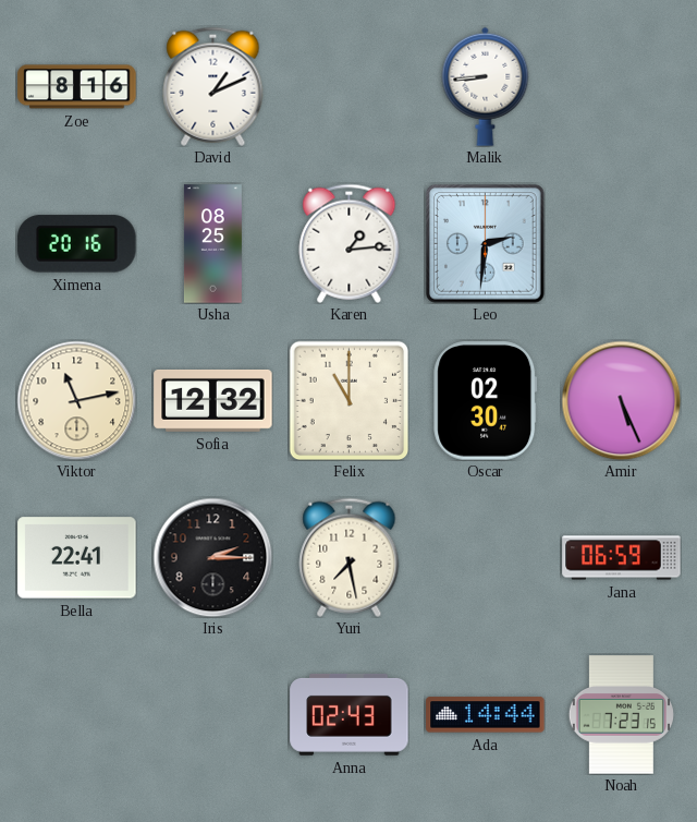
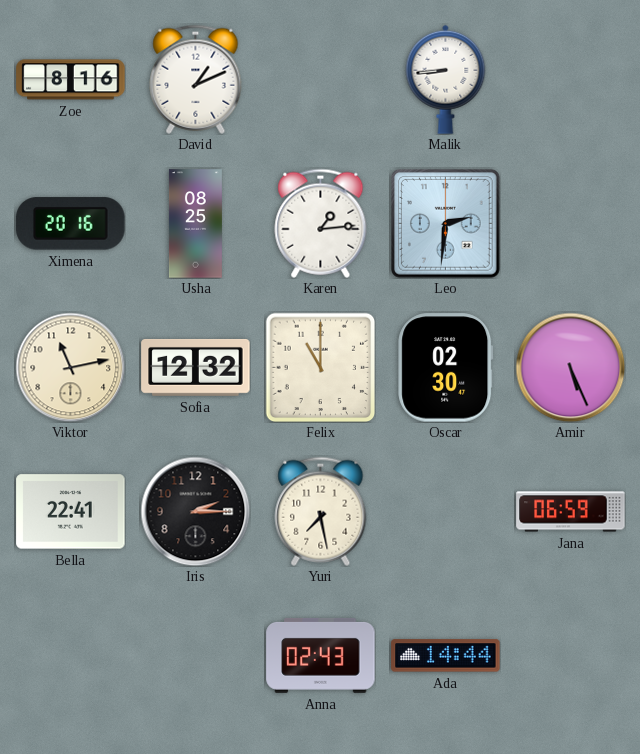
Noah: 7:23 -> none (621, 715)
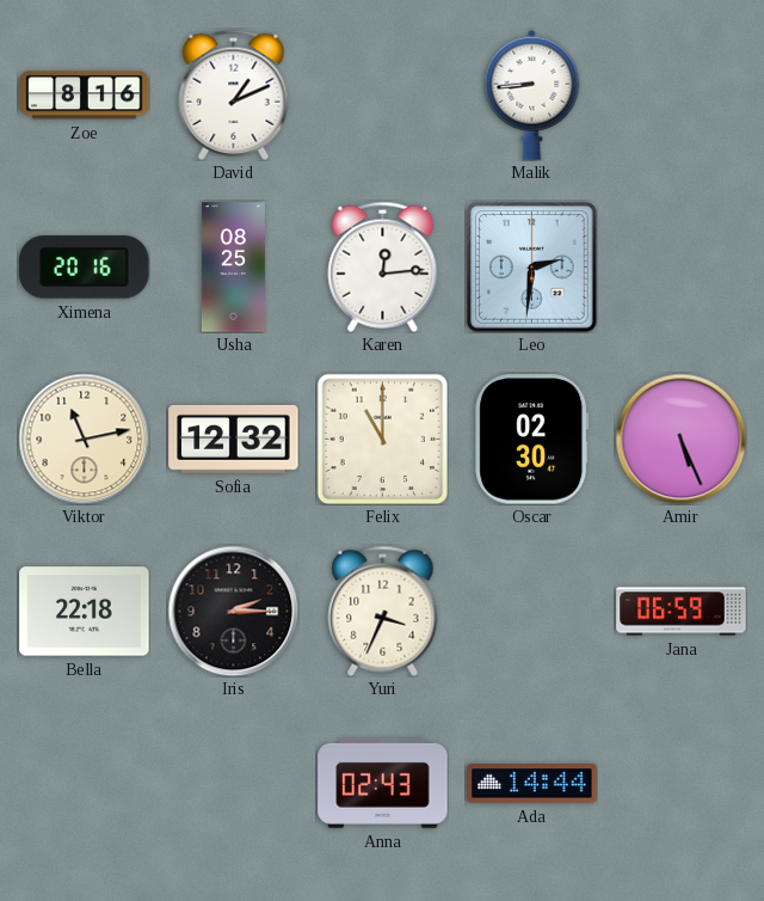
Karen: 1:14 -> 12:14 (383, 266)
Bella: 22:41 -> 22:18 (85, 612)
Yuri: 7:28 -> 3:34 (383, 611)
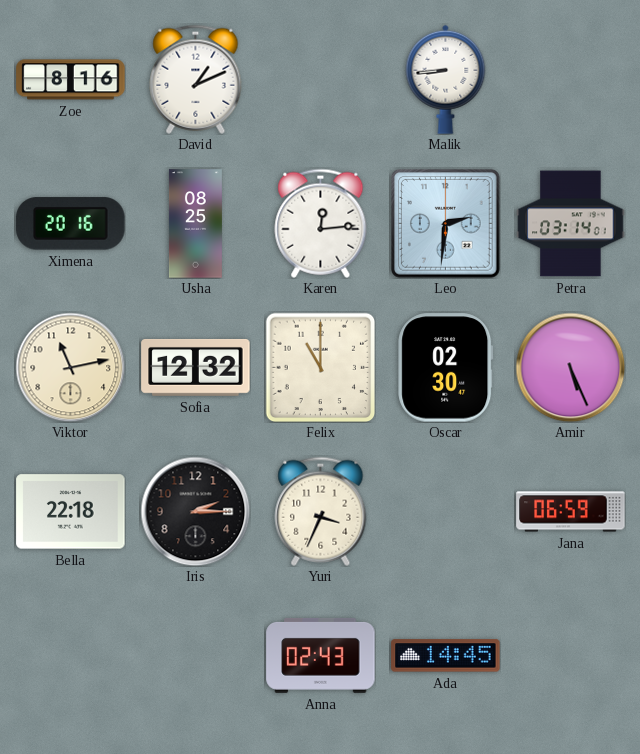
Petra: none -> 03:14 (571, 224)
Ada: 14:44 -> 14:45 (446, 656)
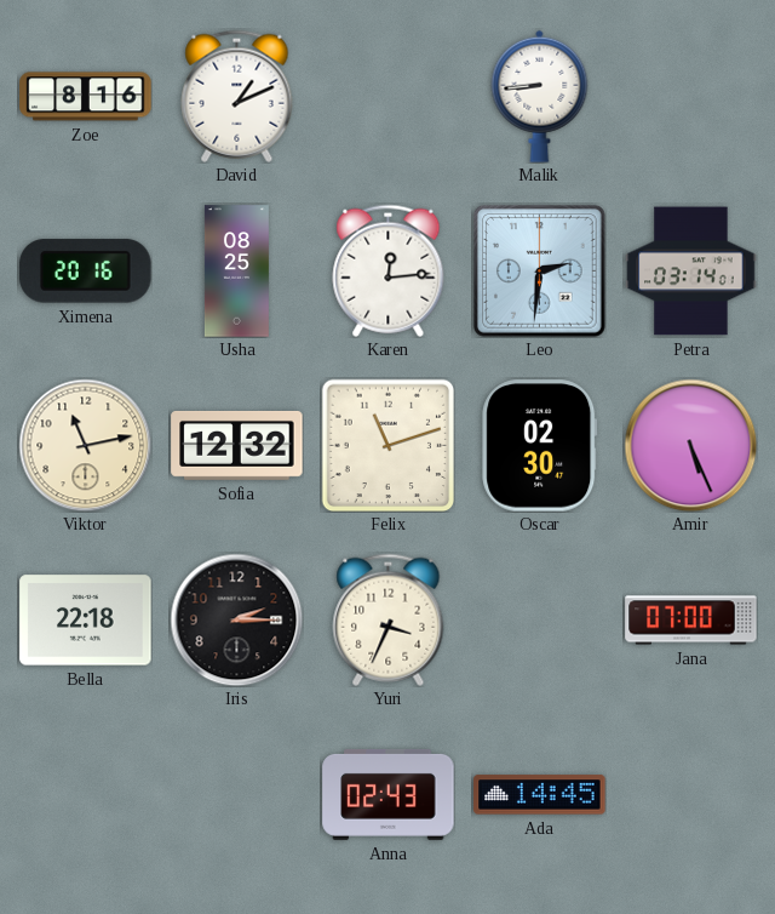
Felix: 11:00 -> 11:12 (387, 445)
Jana: 06:59 -> 07:00 (691, 621)
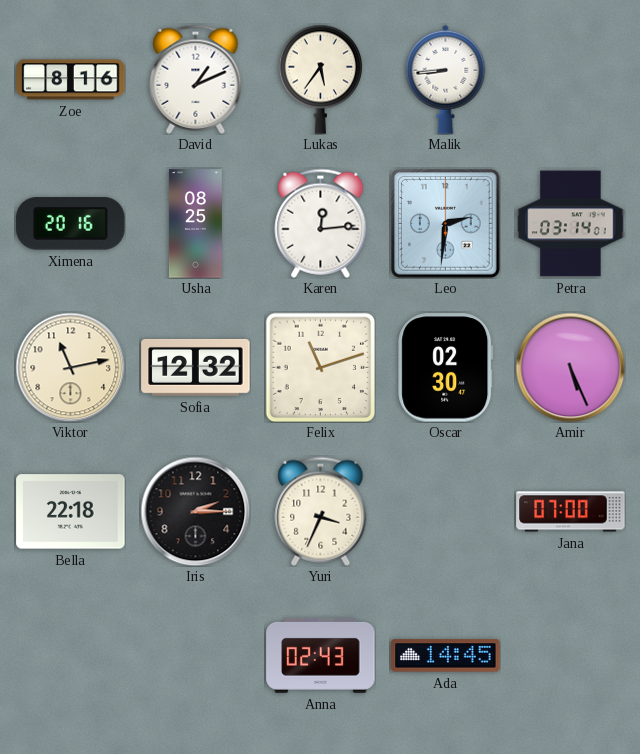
Lukas: none -> 5:36 (320, 79)
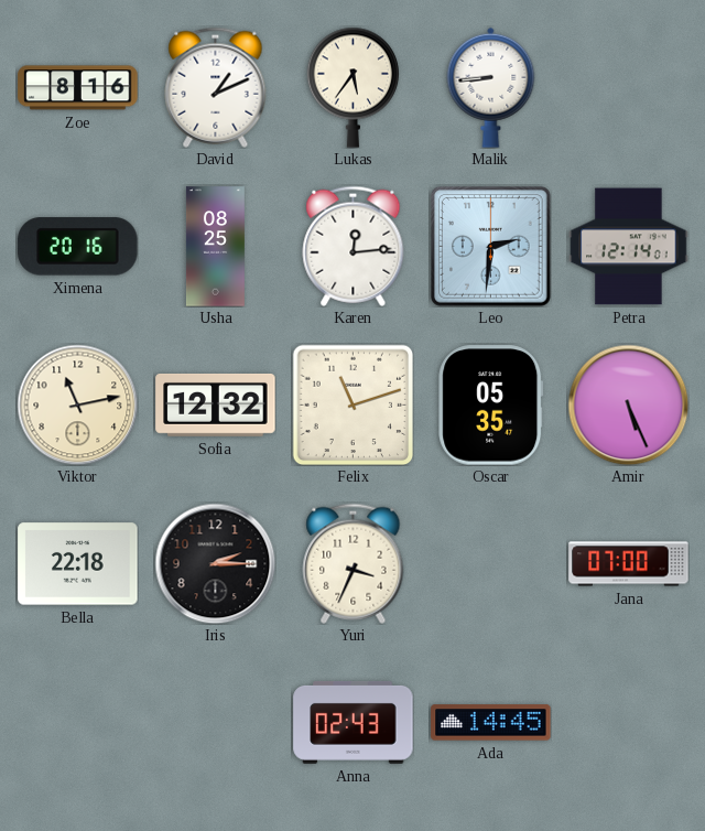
Petra: 03:14 -> 12:14 (629, 247)
Oscar: 02:30 -> 05:35 (491, 406)
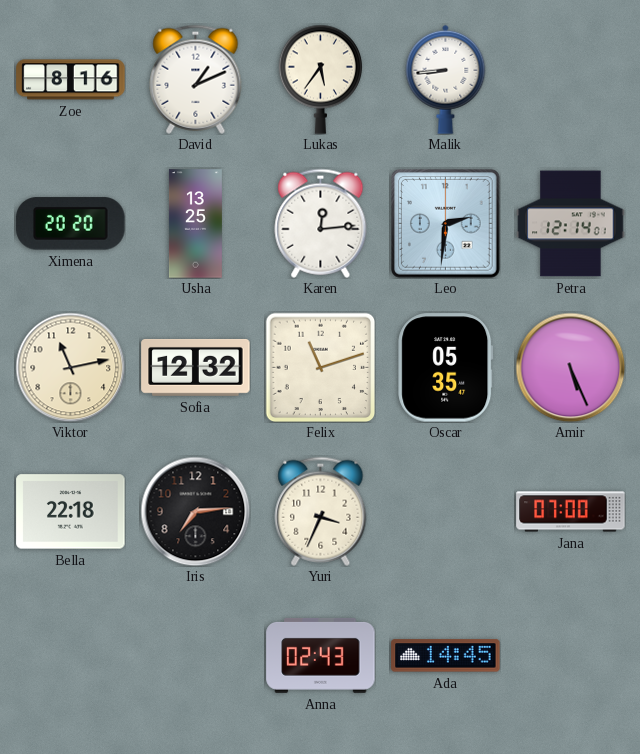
Ximena: 20:16 -> 20:20 (71, 224)
Usha: 08:25 -> 13:25 (195, 224)
Iris: 2:15 -> 7:14 (195, 511)
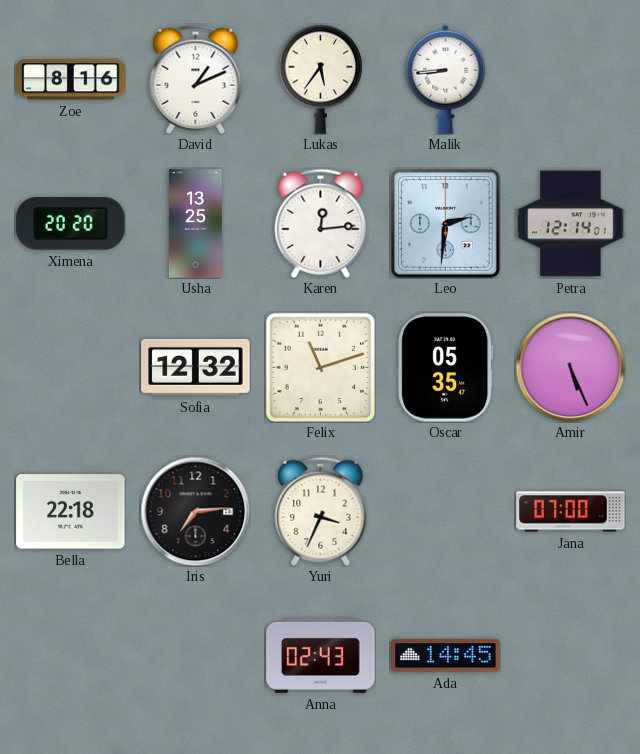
Viktor: 11:13 -> none (70, 367)
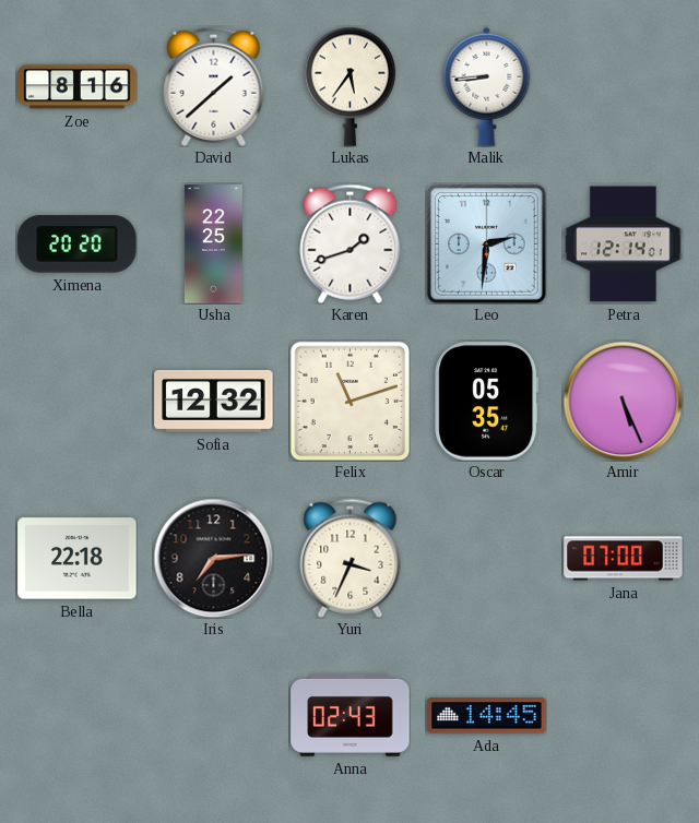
David: 1:11 -> 1:38 (214, 86)
Usha: 13:25 -> 22:25 (213, 244)
Karen: 12:14 -> 1:42 (351, 243)
